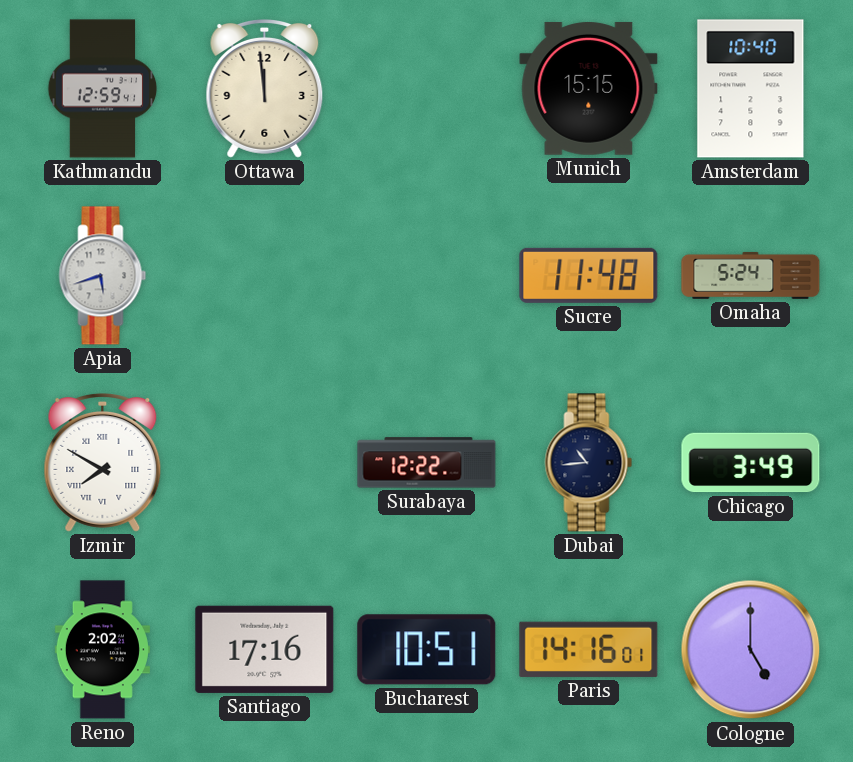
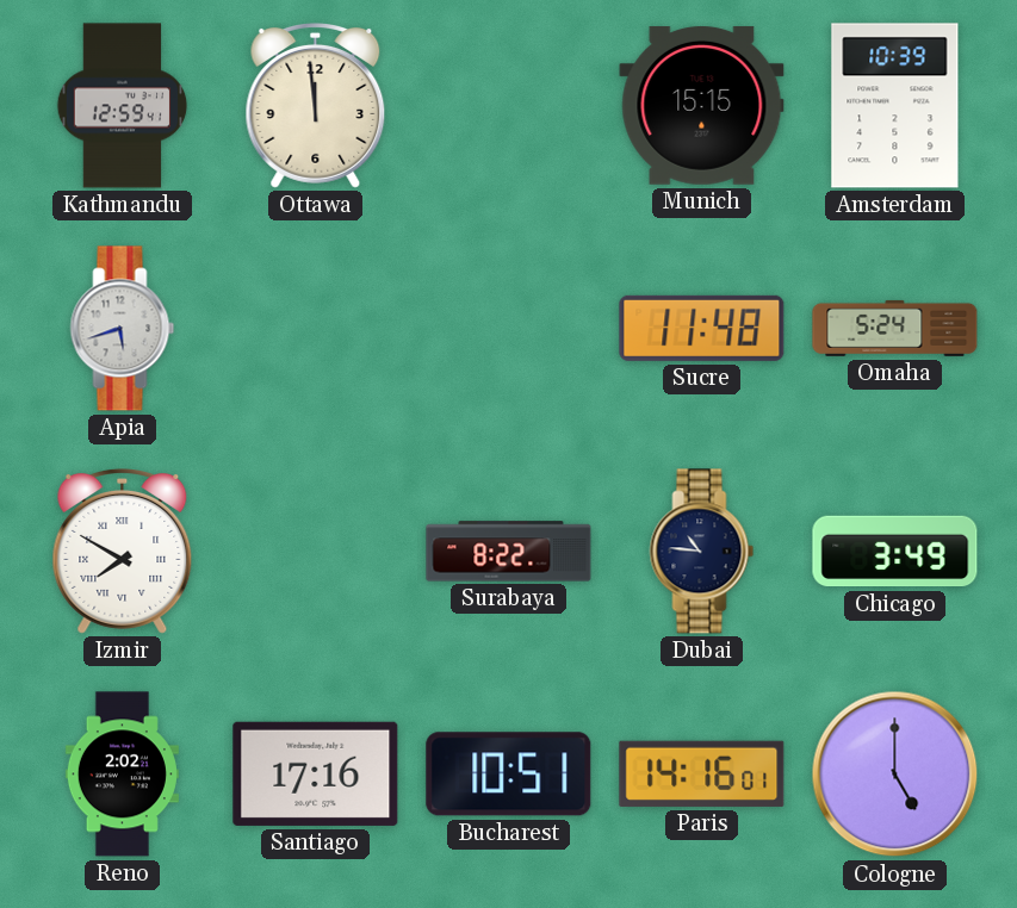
Amsterdam: 10:40 -> 10:39 (895, 106)
Surabaya: 12:22 -> 8:22 (509, 552)
Dubai: 10:44 -> 10:46 (702, 552)
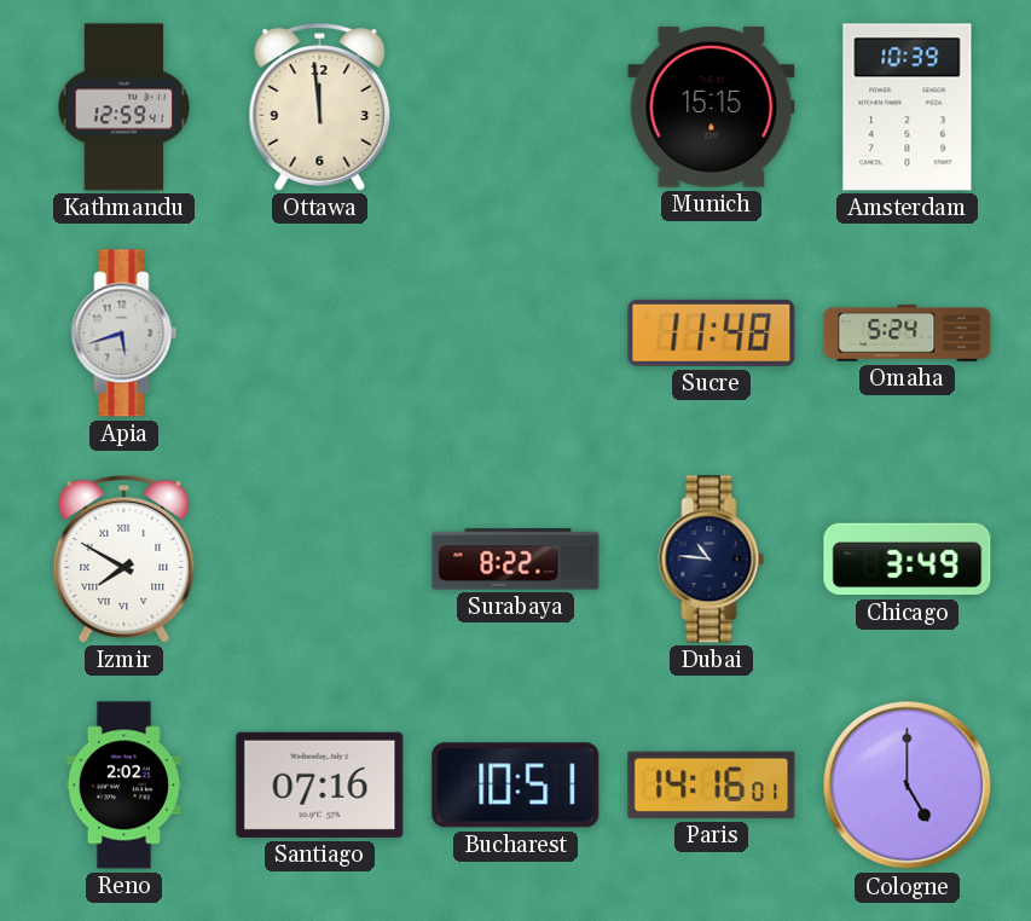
Santiago: 17:16 -> 07:16 (320, 784)
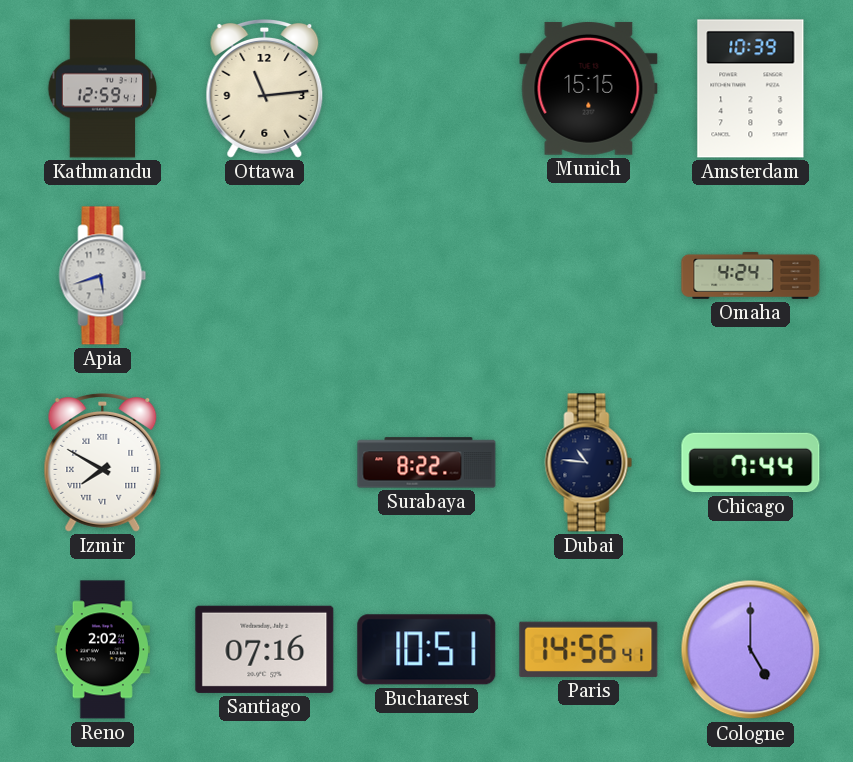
Ottawa: 11:59 -> 11:14 (265, 89)
Sucre: 11:48 -> none (712, 332)
Omaha: 5:24 -> 4:24 (751, 275)
Chicago: 3:49 -> 7:44 (751, 463)
Paris: 14:16 -> 14:56 (589, 649)
